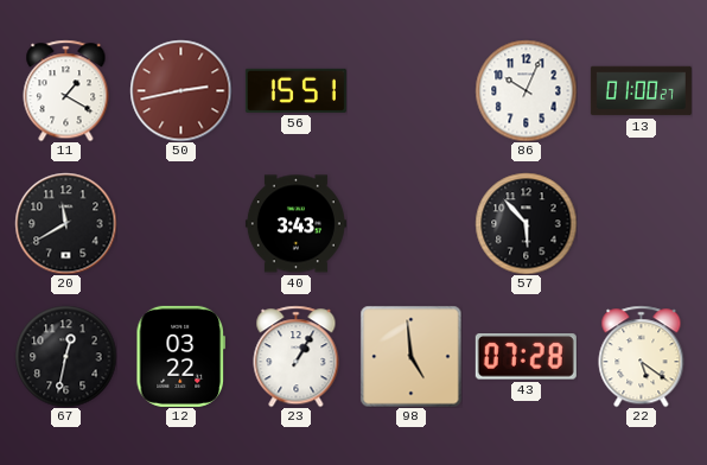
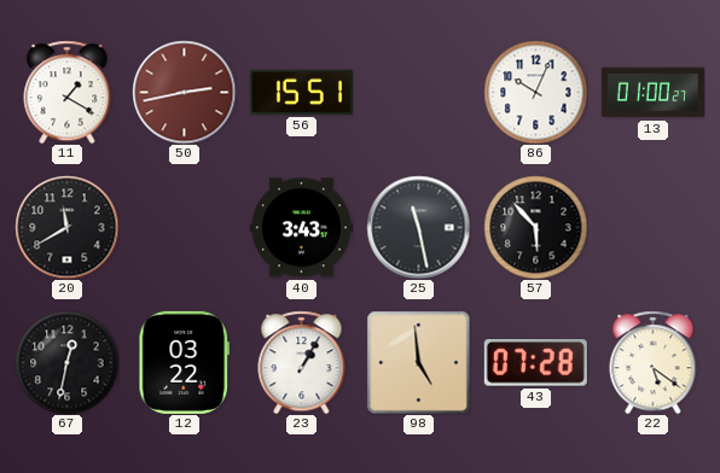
25: none -> 11:28 (418, 227)
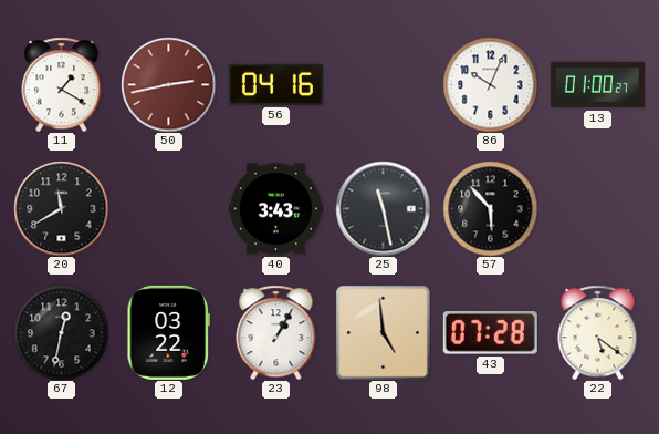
56: 15:51 -> 04:16 (275, 84)
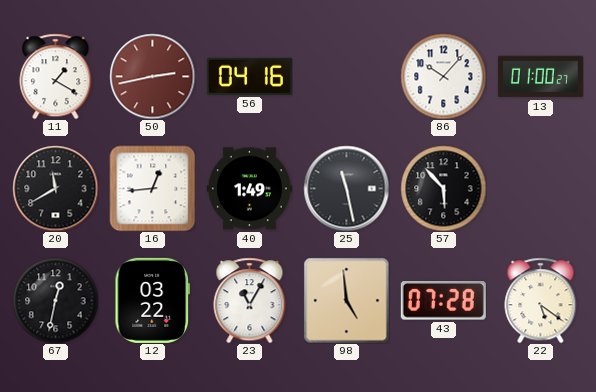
86: 10:04 -> 10:07 (443, 76)
16: none -> 12:44 (152, 188)
40: 3:43 -> 1:49 (249, 189)
23: 1:05 -> 11:05 (250, 300)
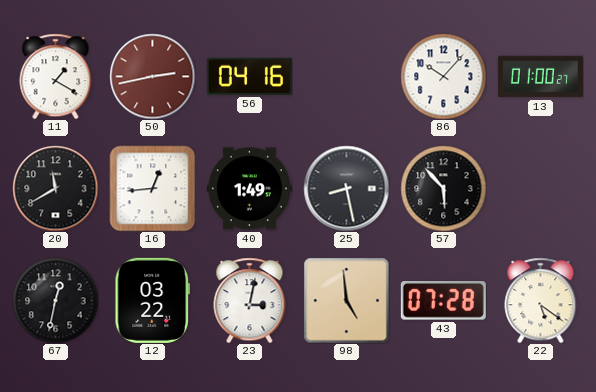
25: 11:28 -> 8:28 (346, 188)
23: 11:05 -> 3:02 (250, 300)
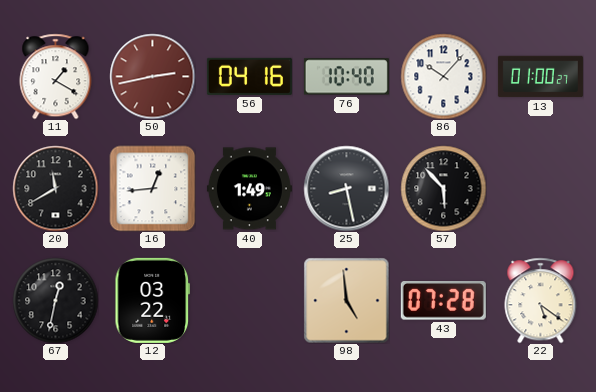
76: none -> 10:40 (346, 77)
23: 3:02 -> none (250, 300)
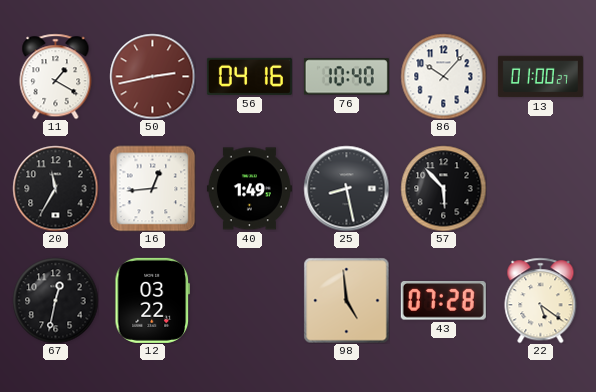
20: 11:40 -> 11:35 (55, 188)
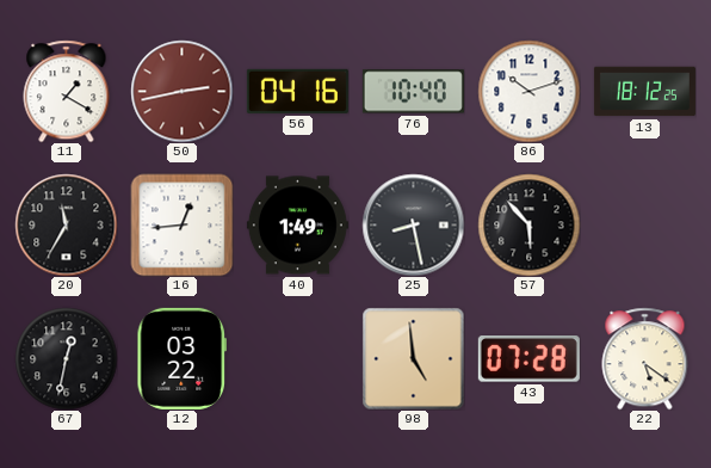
86: 10:07 -> 10:12 (528, 91)
13: 01:00 -> 18:12 (644, 92)
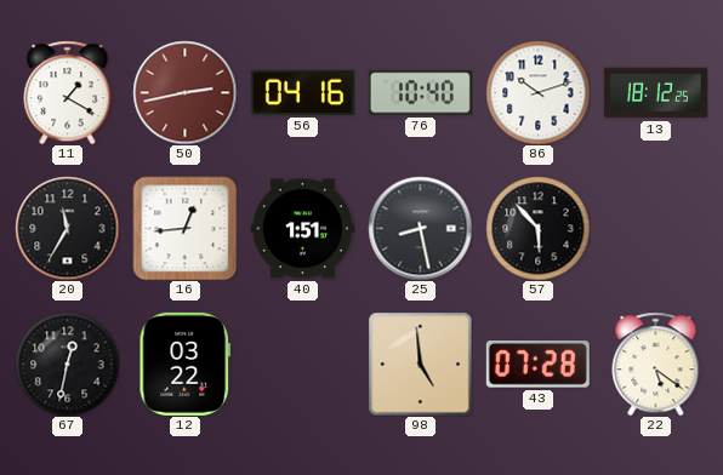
40: 1:49 -> 1:51 (302, 229)
